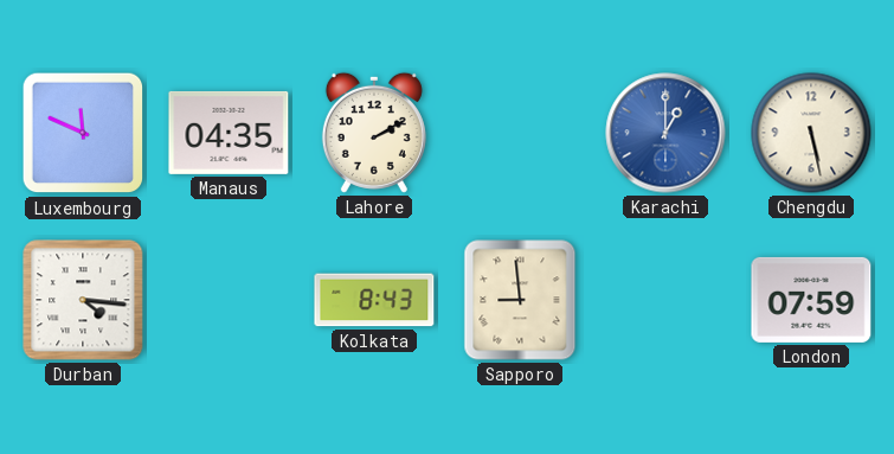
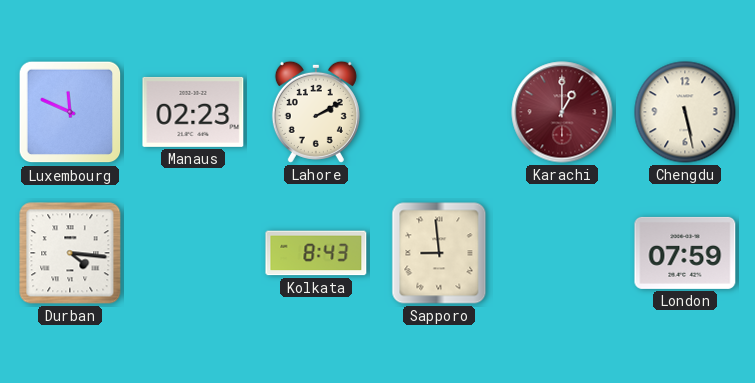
Manaus: 04:35 -> 02:23 (193, 112)
Karachi dial: blue -> burgundy (562, 112)
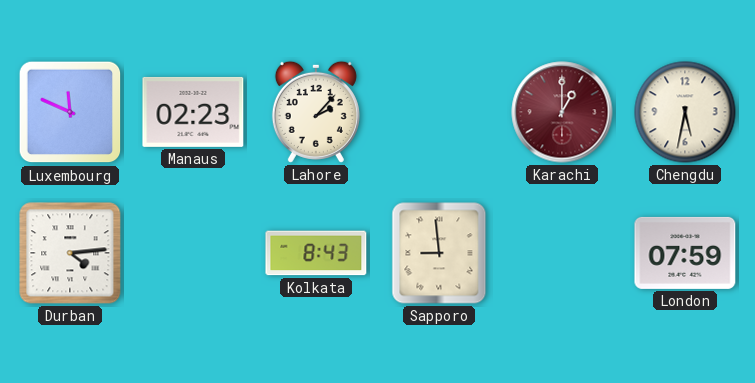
Lahore: 2:10 -> 2:07 (316, 112)
Chengdu: 5:28 -> 5:32 (685, 112)
Durban: 4:16 -> 4:14 (70, 253)
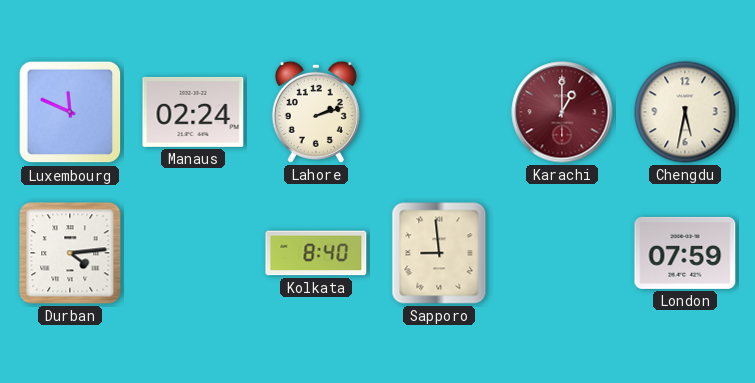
Manaus: 02:23 -> 02:24 (193, 112)
Lahore: 2:07 -> 2:12 (316, 112)
Kolkata: 8:43 -> 8:40 (316, 253)
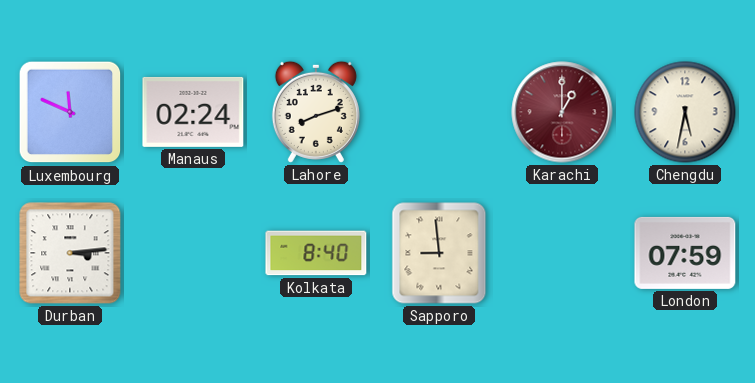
Lahore: 2:12 -> 8:12 (316, 112)
Durban: 4:14 -> 3:14 (70, 253)
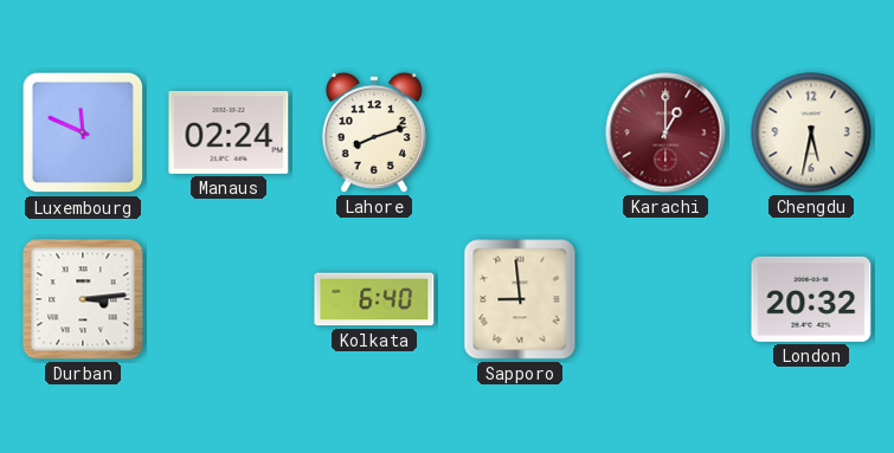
Kolkata: 8:40 -> 6:40 (374, 299)
London: 07:59 -> 20:32 (811, 299)
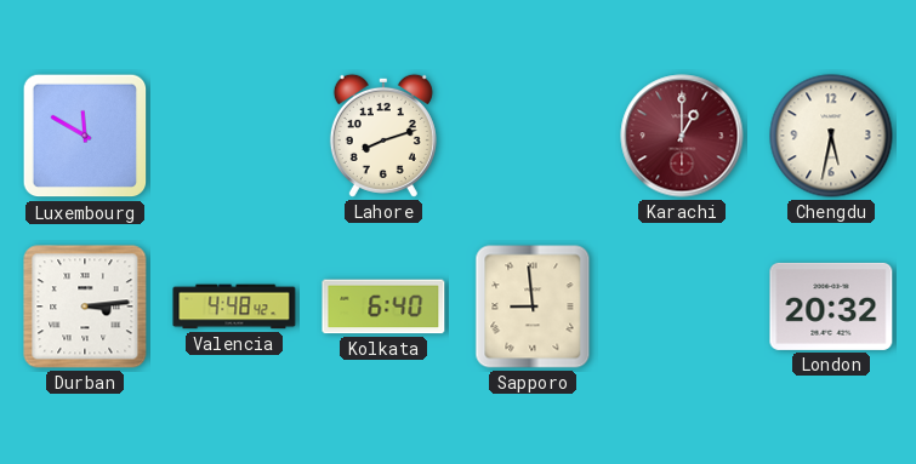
Luxembourg: 11:49 -> 11:50 (85, 136)
Manaus: 02:24 -> none (229, 132)
Valencia: none -> 4:48 (234, 307)
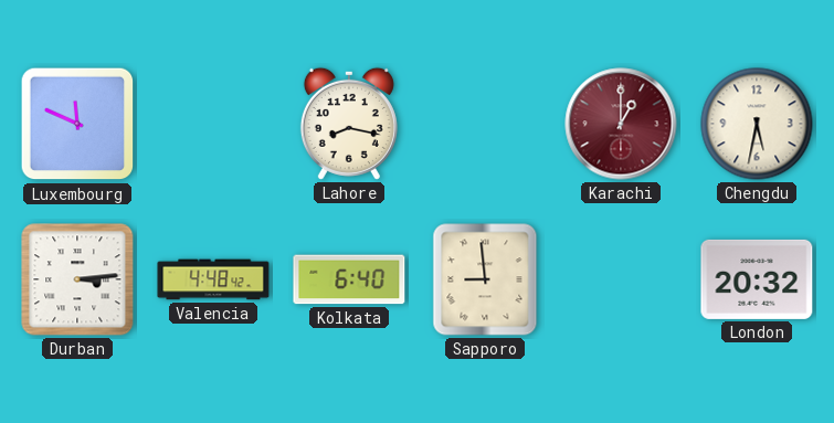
Luxembourg: 11:50 -> 11:49 (77, 124)
Lahore: 8:12 -> 8:17 (349, 124)
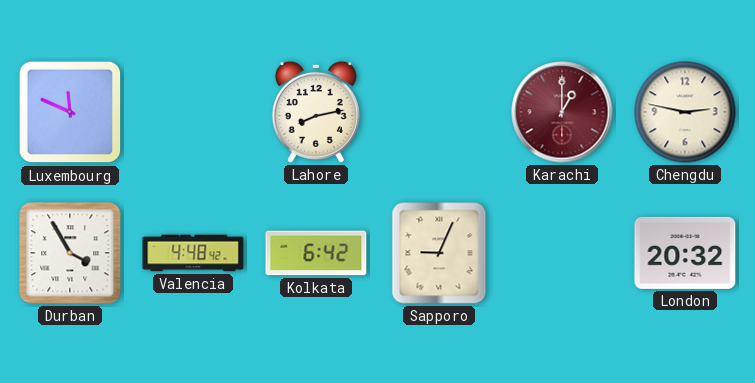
Lahore: 8:17 -> 8:13 (316, 112)
Chengdu: 5:32 -> 2:47 (685, 112)
Durban: 3:14 -> 3:55 (70, 253)
Kolkata: 6:40 -> 6:42 (316, 253)
Sapporo: 8:59 -> 9:04 (439, 253)
